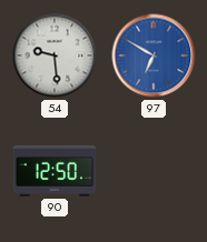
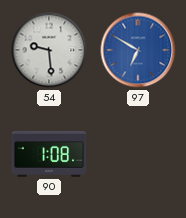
90: 12:50 -> 1:08 (49, 154)
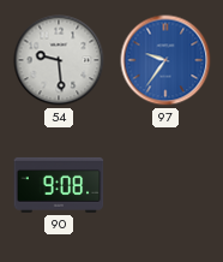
97: 6:50 -> 9:36 (165, 60)
90: 1:08 -> 9:08 (59, 185)
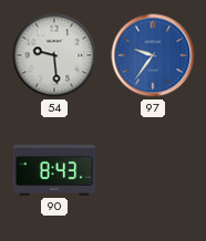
90: 9:08 -> 8:43 (54, 170)
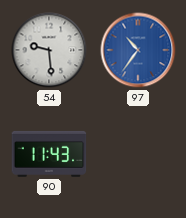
97: 9:36 -> 10:36 (138, 50)
90: 8:43 -> 11:43 (49, 154)
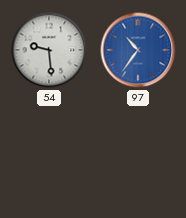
90: 11:43 -> none (49, 154)
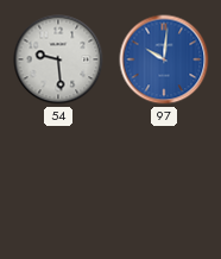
97: 10:36 -> 10:01 (164, 59)
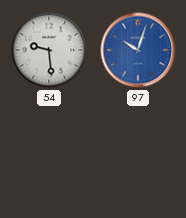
97: 10:01 -> 10:03 (138, 50)
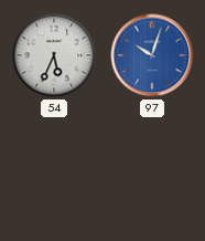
54: 9:29 -> 5:34 (54, 55)
